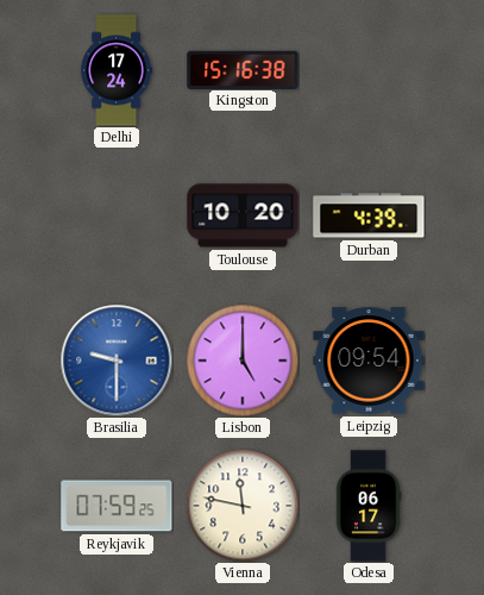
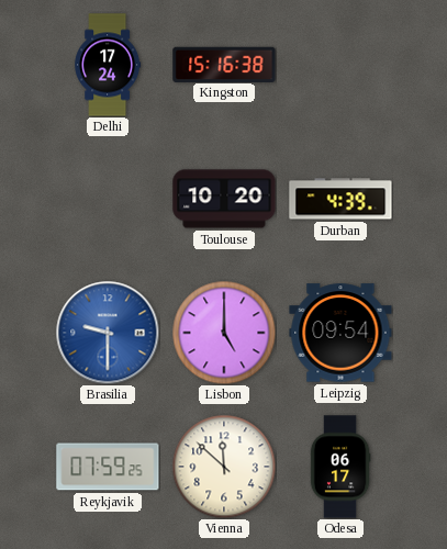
Vienna: 11:47 -> 11:52 (224, 467)
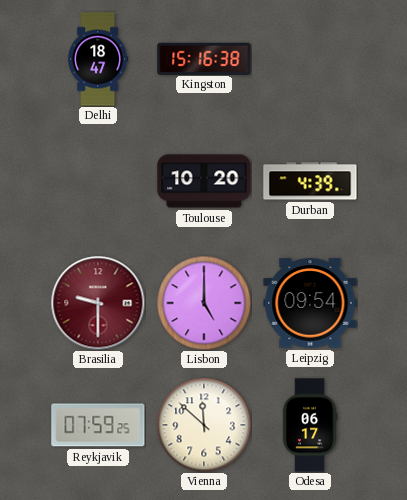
Delhi: 17:24 -> 18:47 (98, 59)
Brasilia dial: blue -> burgundy (98, 303)
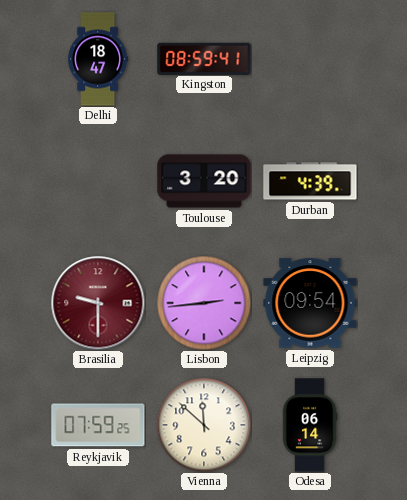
Kingston: 15:16 -> 08:59 (204, 58)
Toulouse: 10:20 -> 3:20 (204, 181)
Lisbon: 5:00 -> 2:44 (204, 303)
Odesa: 06:17 -> 06:14 (310, 425)
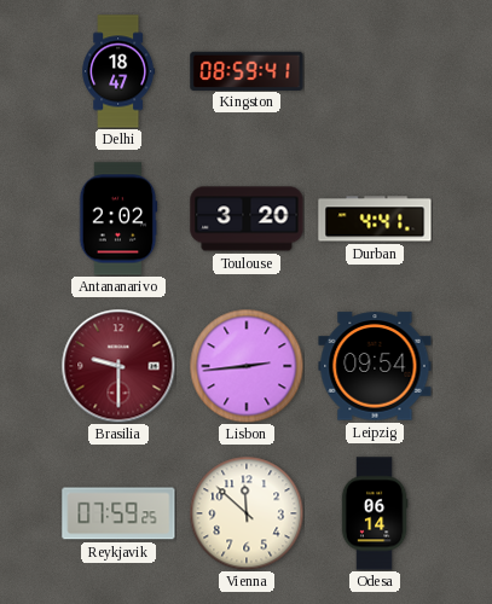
Antananarivo: none -> 2:02 (118, 219)
Durban: 4:39 -> 4:41 (375, 219)
